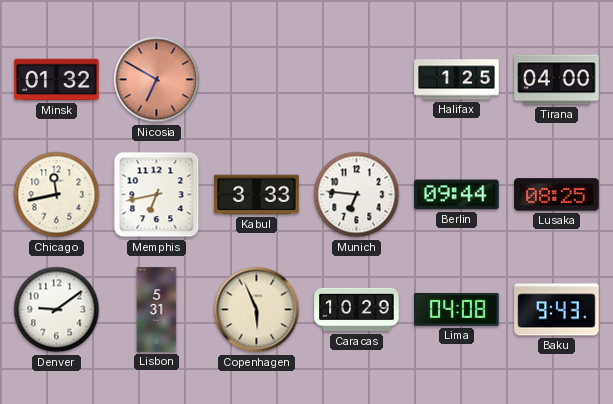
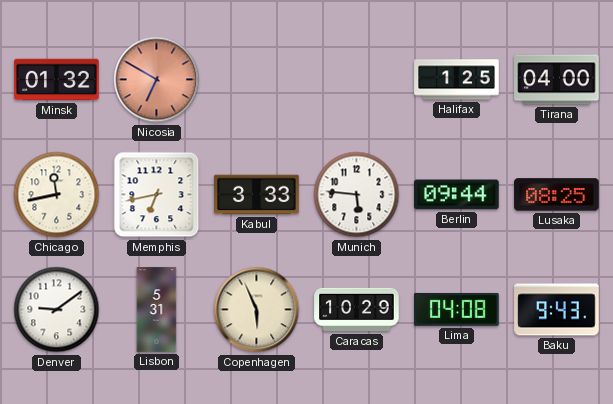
Munich: 6:46 -> 5:46 (357, 195)
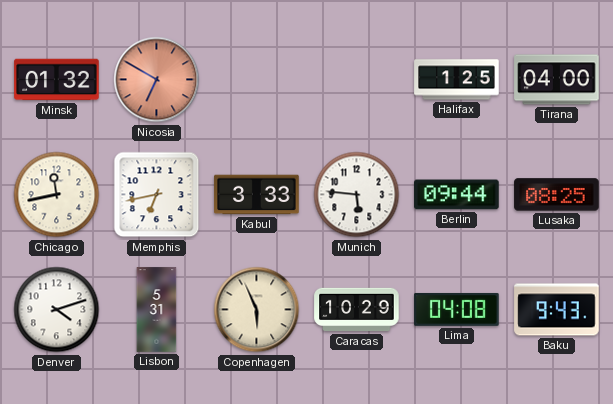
Denver: 9:09 -> 4:12 (57, 310)
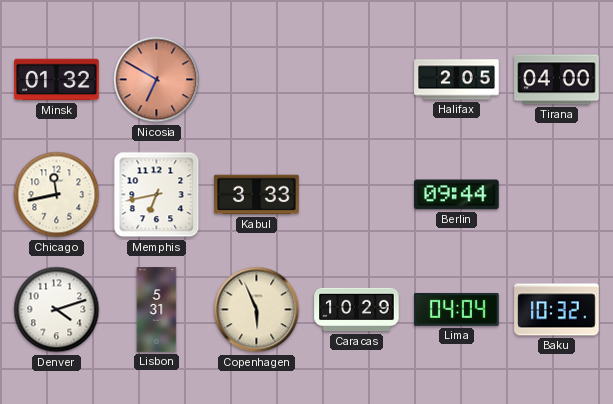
Halifax: 1:25 -> 2:05 (457, 80)
Munich: 5:46 -> none (357, 195)
Lusaka: 08:25 -> none (557, 195)
Lima: 04:08 -> 04:04 (457, 309)
Baku: 9:43 -> 10:32 (557, 310)
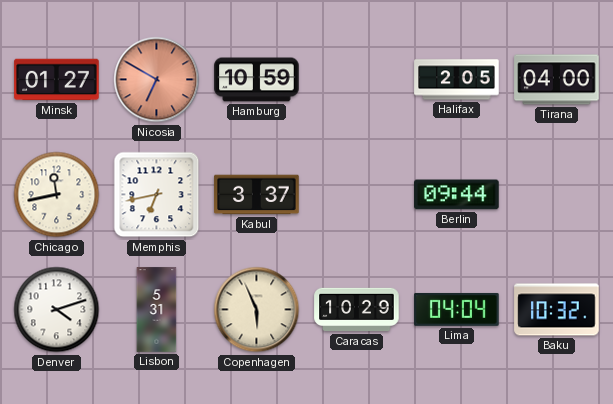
Minsk: 01:32 -> 01:27 (57, 80)
Hamburg: none -> 10:59 (257, 80)
Kabul: 3:33 -> 3:37 (257, 195)
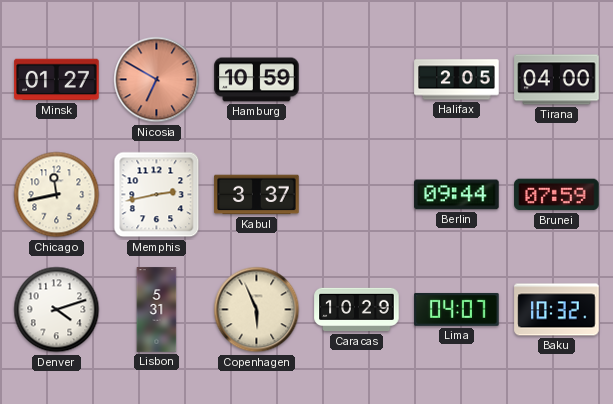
Memphis: 6:43 -> 2:43 (157, 195)
Brunei: none -> 07:59 (557, 195)
Lima: 04:04 -> 04:07 (457, 309)
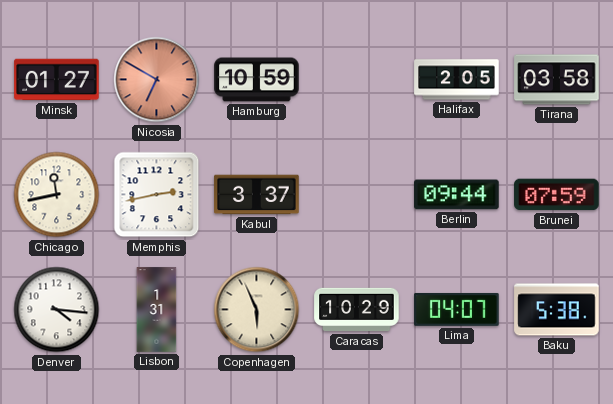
Tirana: 04:00 -> 03:58 (557, 80)
Denver: 4:12 -> 4:16 (57, 310)
Lisbon: 5:31 -> 1:31 (157, 310)
Baku: 10:32 -> 5:38 (557, 310)
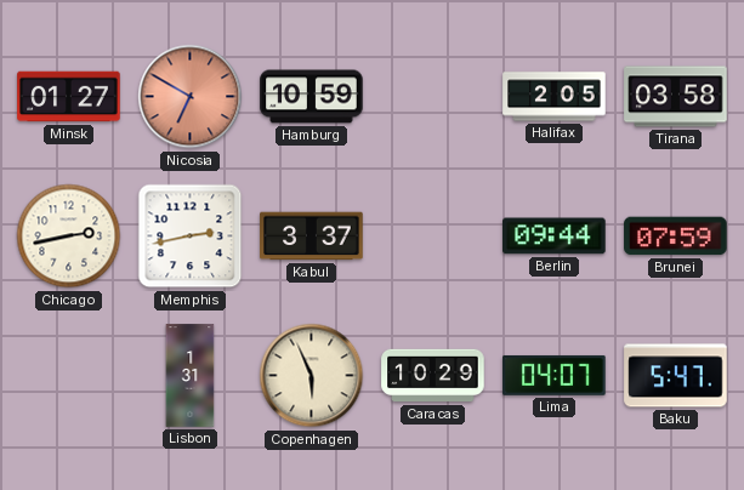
Chicago: 11:43 -> 2:43 (69, 237)
Denver: 4:16 -> none (57, 310)
Baku: 5:38 -> 5:47 (676, 376)
